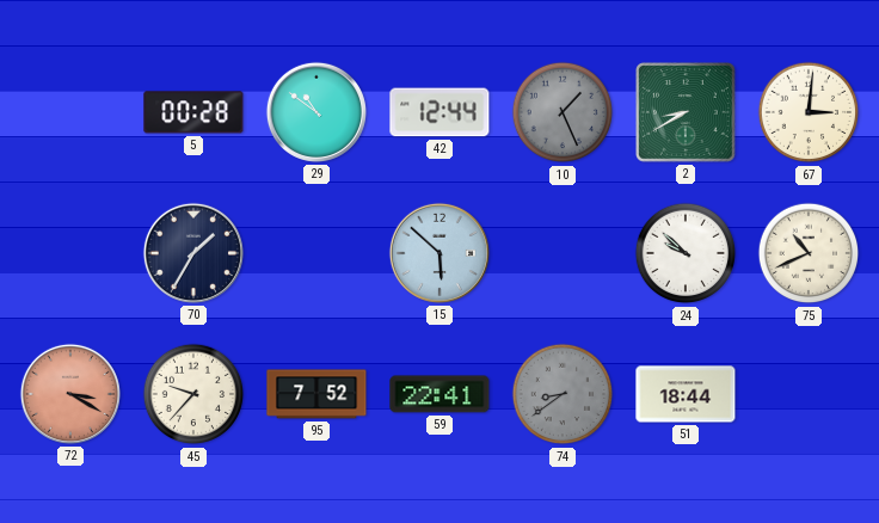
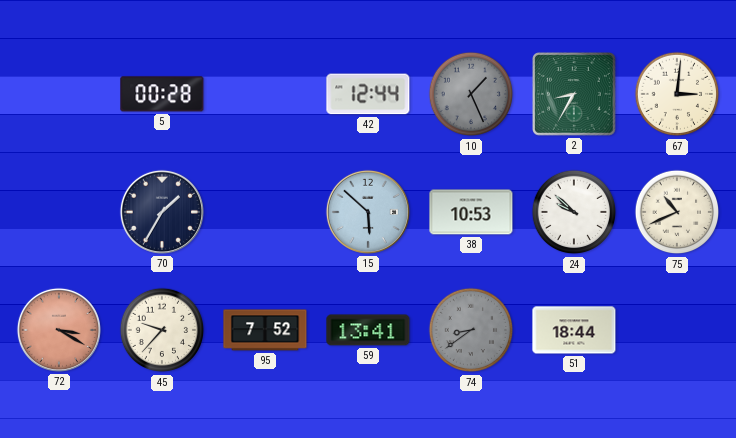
29: 10:51 -> none (316, 112)
2: 8:40 -> 8:35 (575, 95)
38: none -> 10:53 (471, 212)
59: 22:41 -> 13:41 (368, 330)
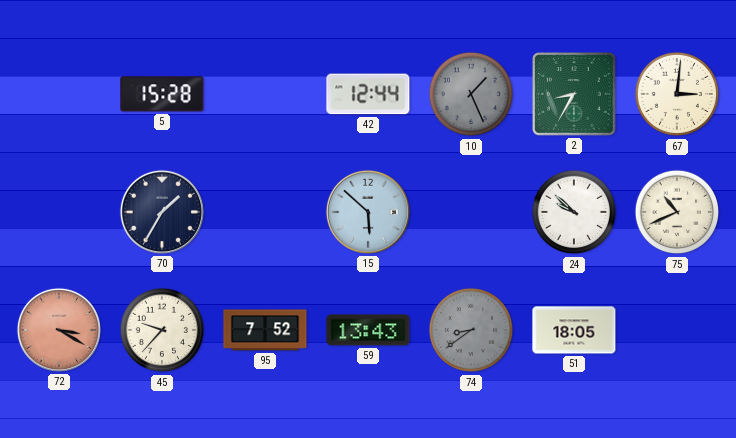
5: 00:28 -> 15:28 (162, 94)
38: 10:53 -> none (471, 212)
59: 13:41 -> 13:43 (368, 330)
51: 18:44 -> 18:05 (574, 330)
